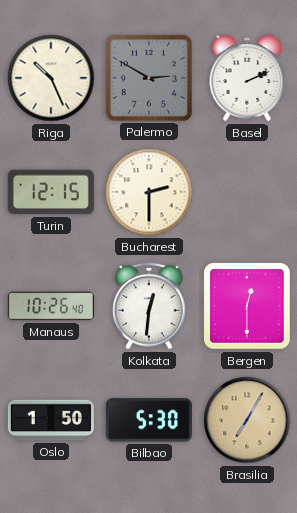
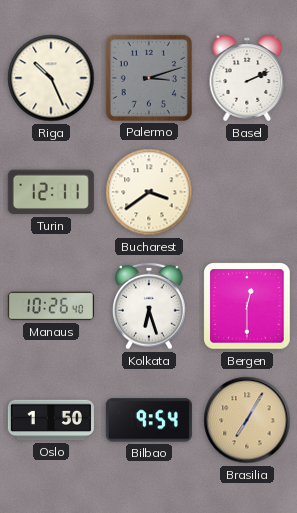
Palermo: 2:50 -> 3:12 (149, 78)
Turin: 12:15 -> 12:11 (51, 192)
Bucharest: 2:30 -> 3:39 (149, 192)
Kolkata: 12:31 -> 6:27 (149, 306)
Bilbao: 5:30 -> 9:54 (149, 420)
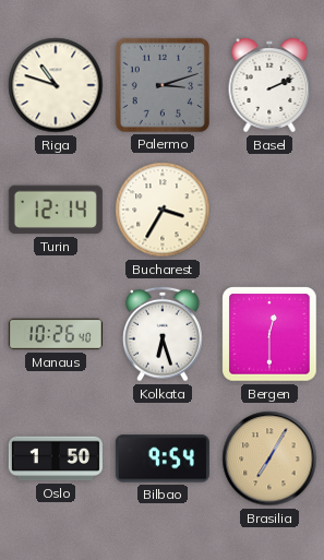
Riga: 10:26 -> 10:48 (56, 85)
Turin: 12:11 -> 12:14 (56, 210)
Bucharest: 3:39 -> 3:35 (163, 210)
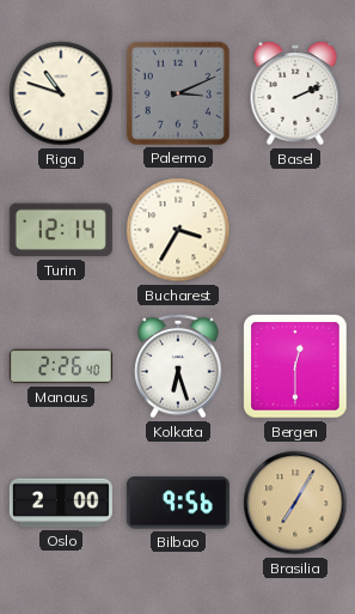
Palermo: 3:12 -> 3:11 (178, 93)
Manaus: 10:26 -> 2:26 (61, 366)
Oslo: 1:50 -> 2:00 (61, 503)
Bilbao: 9:54 -> 9:56 (178, 503)
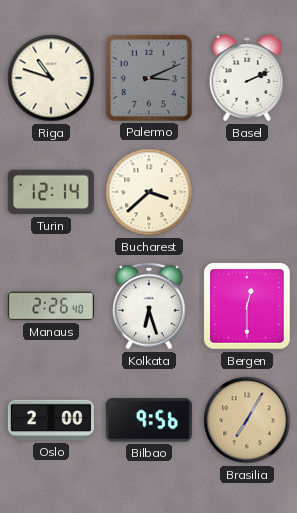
Bucharest: 3:35 -> 3:38 (149, 192)
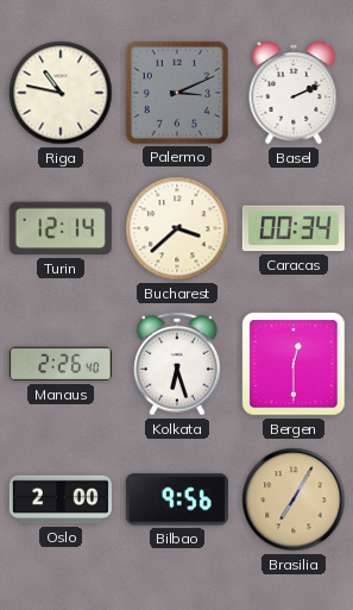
Riga: 10:48 -> 10:47 (61, 93)
Caracas: none -> 00:34 (294, 228)
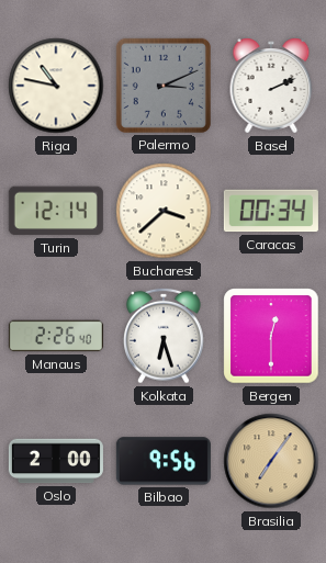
Brasilia: 7:05 -> 7:06 (271, 461)
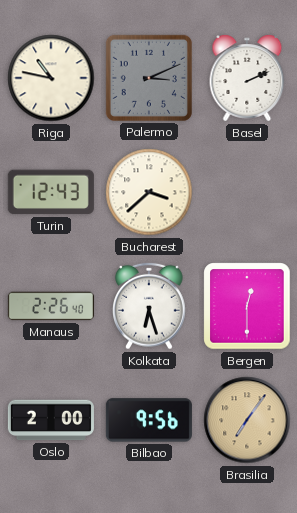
Turin: 12:14 -> 12:43 (51, 192)
Caracas: 00:34 -> none (271, 211)
